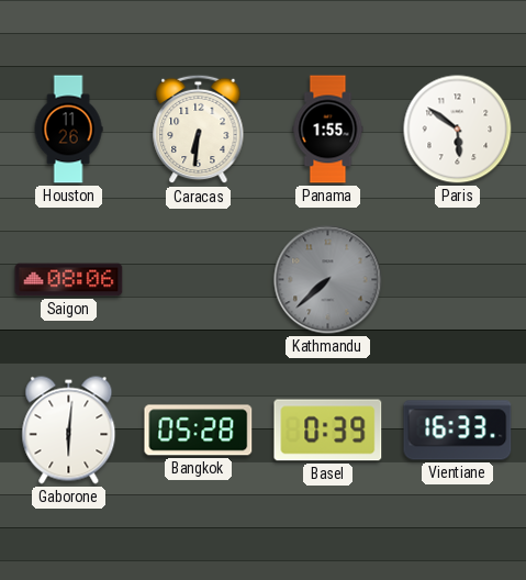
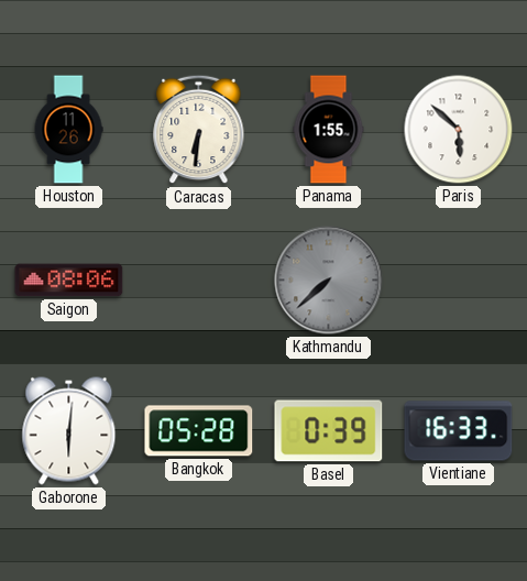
Paris: 5:51 -> 5:52 (459, 130)
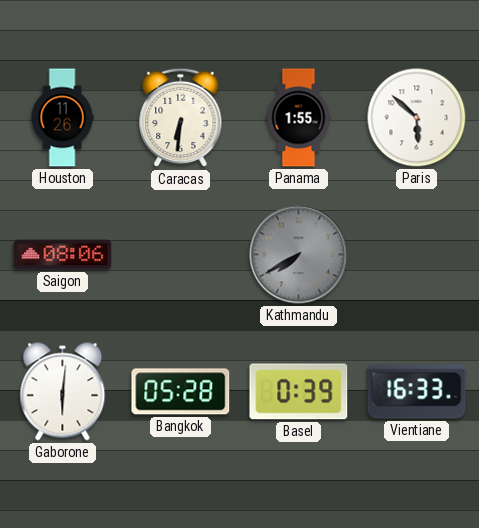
Kathmandu: 7:38 -> 7:40 (299, 255)
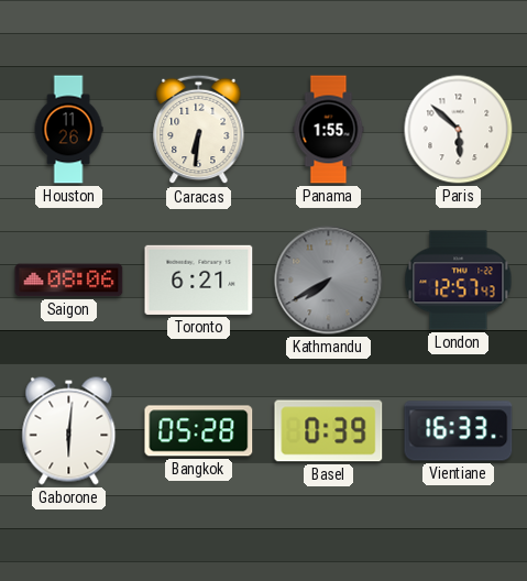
Toronto: none -> 6:21 (199, 279)
London: none -> 12:57 (459, 281)
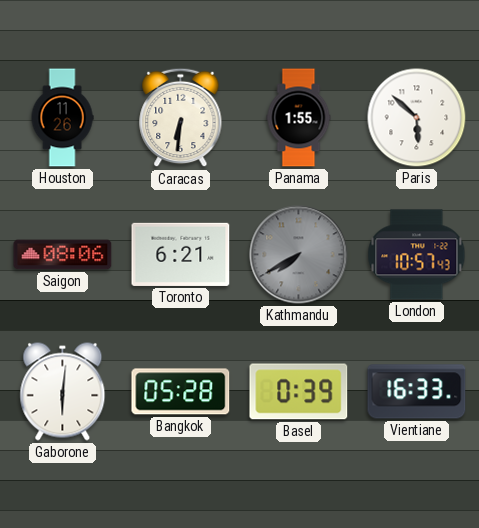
London: 12:57 -> 10:57 (417, 255)
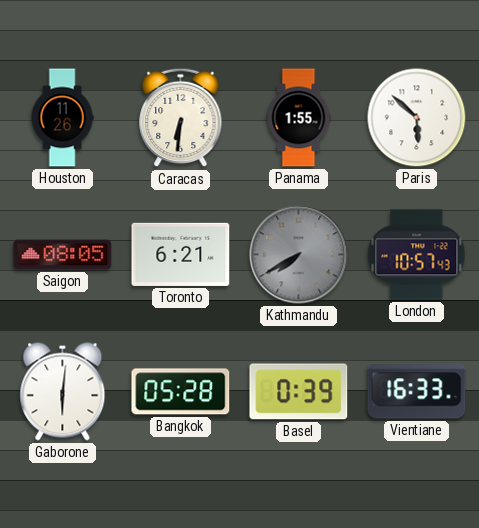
Saigon: 08:06 -> 08:05 (63, 255)
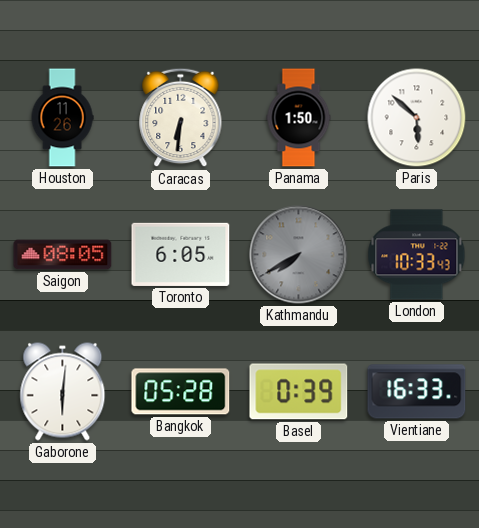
Panama: 1:55 -> 1:50 (299, 118)
Toronto: 6:21 -> 6:05 (181, 254)
London: 10:57 -> 10:33 (417, 255)
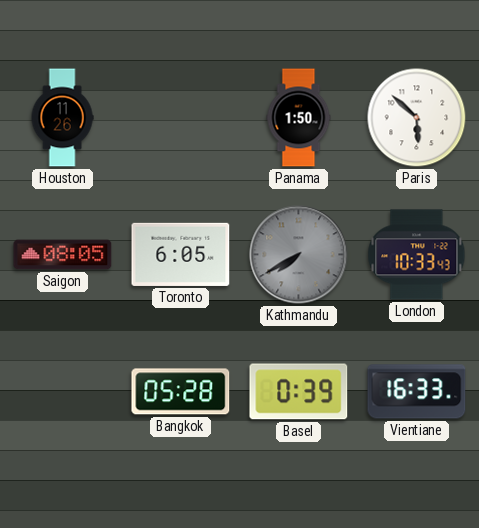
Caracas: 6:31 -> none (181, 118)
Gaborone: 6:01 -> none (63, 392)
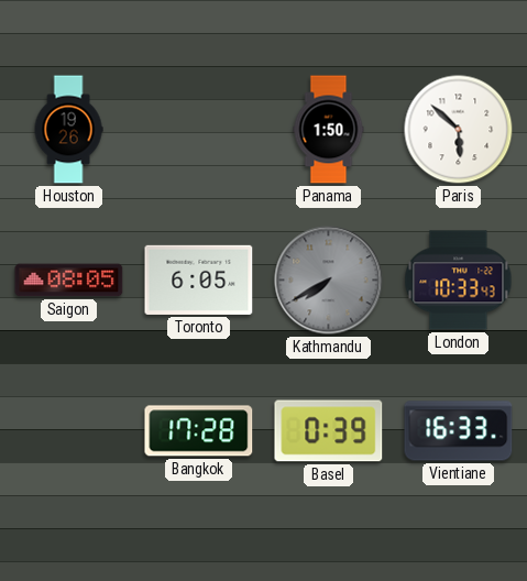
Houston: 11:26 -> 19:26 (68, 130)
Bangkok: 05:28 -> 17:28 (199, 431)
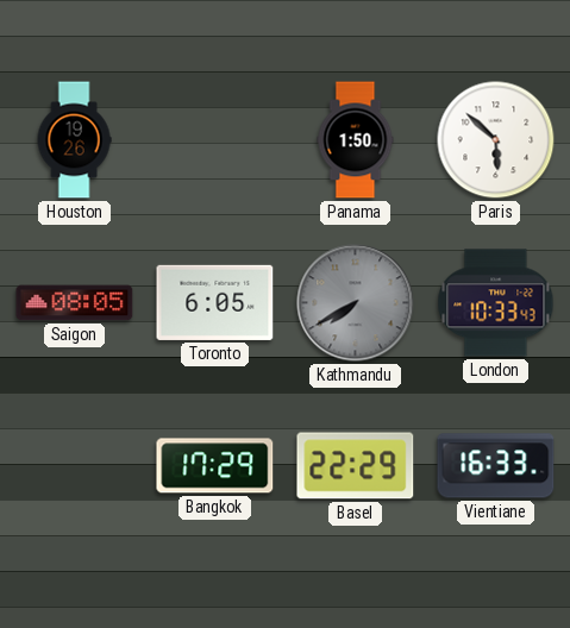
Bangkok: 17:28 -> 17:29 (215, 466)
Basel: 0:39 -> 22:29 (356, 466)
